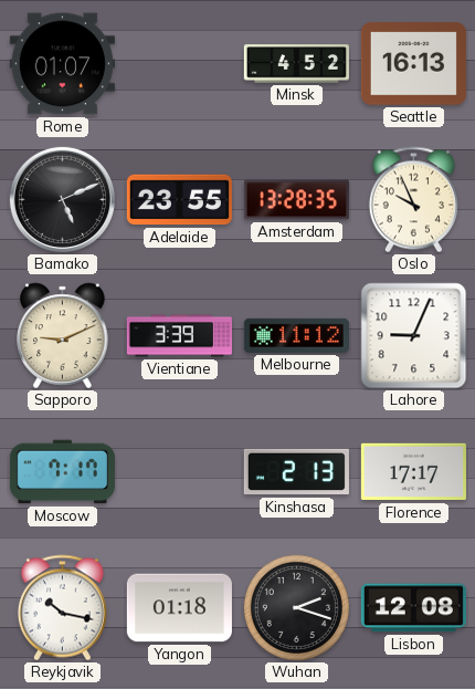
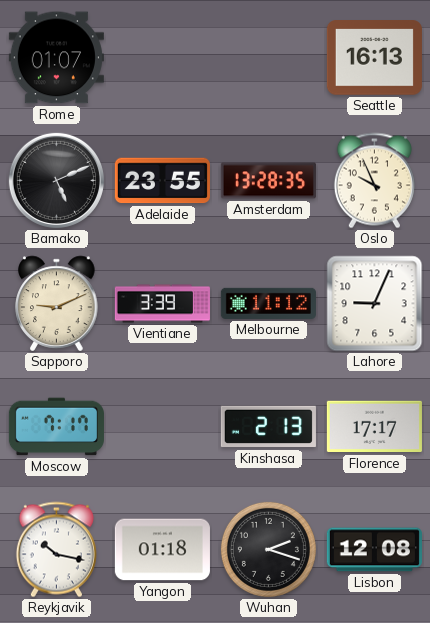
Minsk: 4:52 -> none (296, 64)
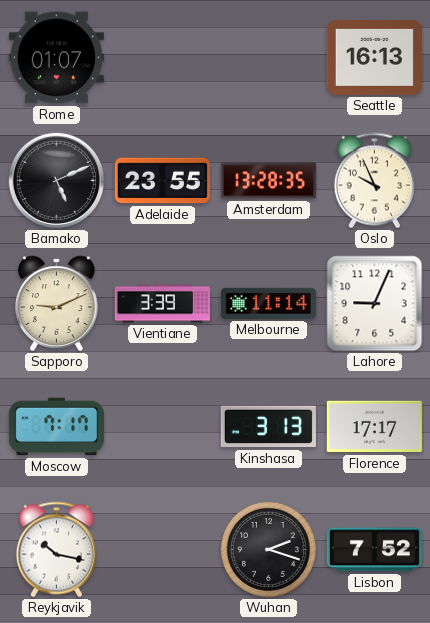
Melbourne: 11:12 -> 11:14 (268, 303)
Kinshasa: 2:13 -> 3:13 (268, 427)
Yangon: 01:18 -> none (162, 550)
Lisbon: 12:08 -> 7:52 (374, 550)
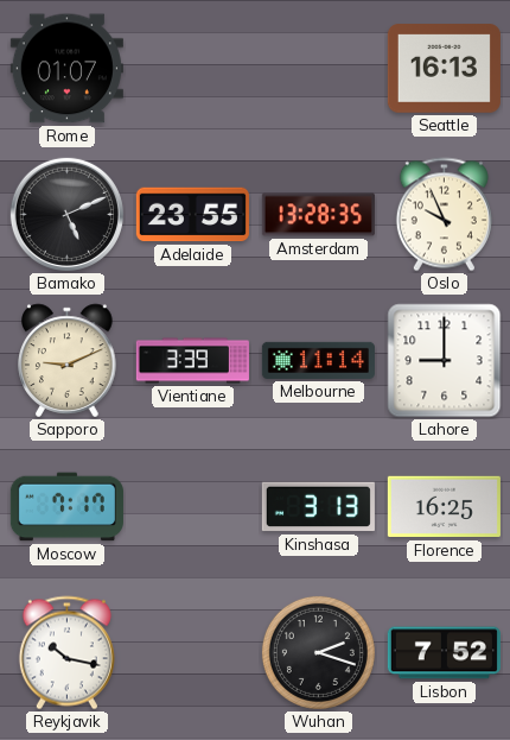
Lahore: 9:04 -> 9:00 (445, 361)
Florence: 17:17 -> 16:25 (444, 507)
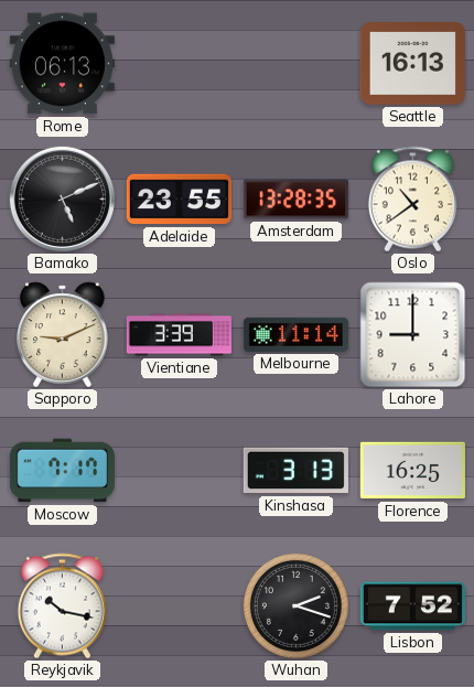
Rome: 01:07 -> 06:13 (62, 64)
Oslo: 9:56 -> 10:39 (412, 200)
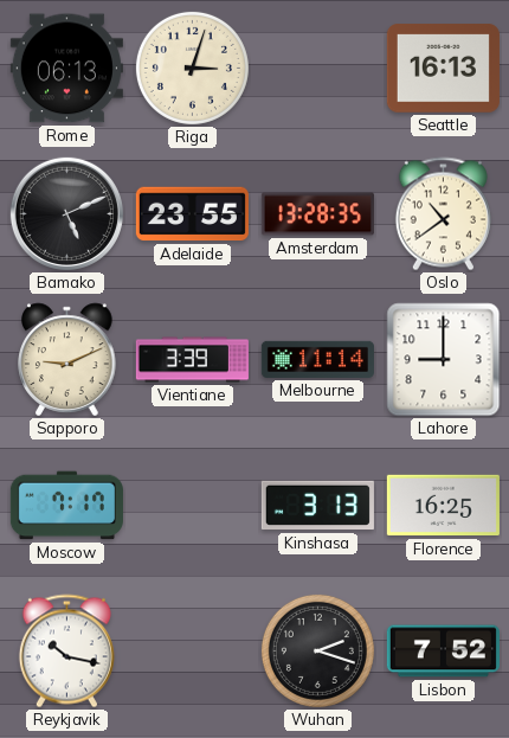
Riga: none -> 3:03 (192, 68)
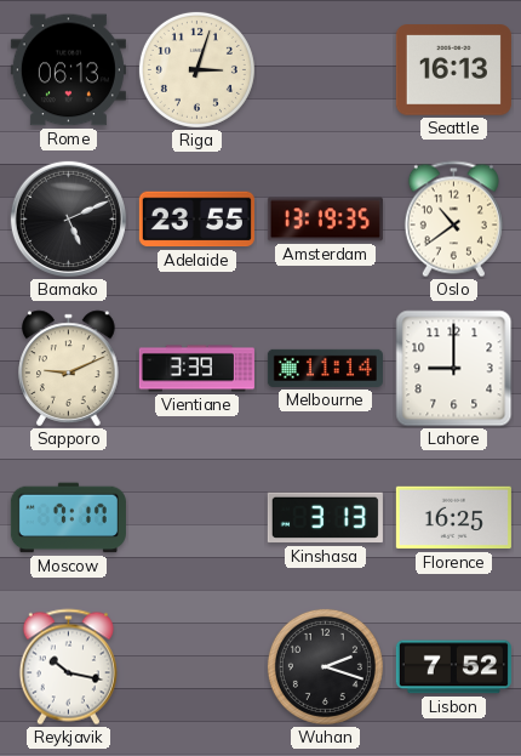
Amsterdam: 13:28 -> 13:19 (325, 220)
